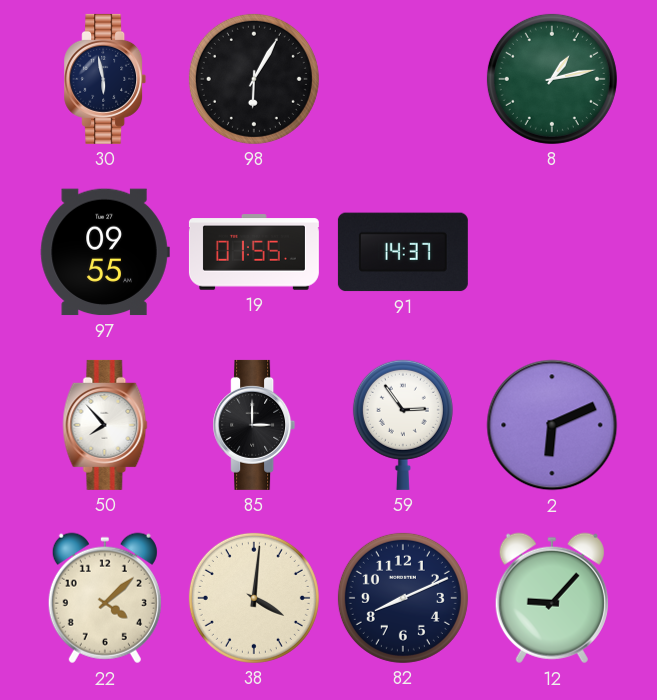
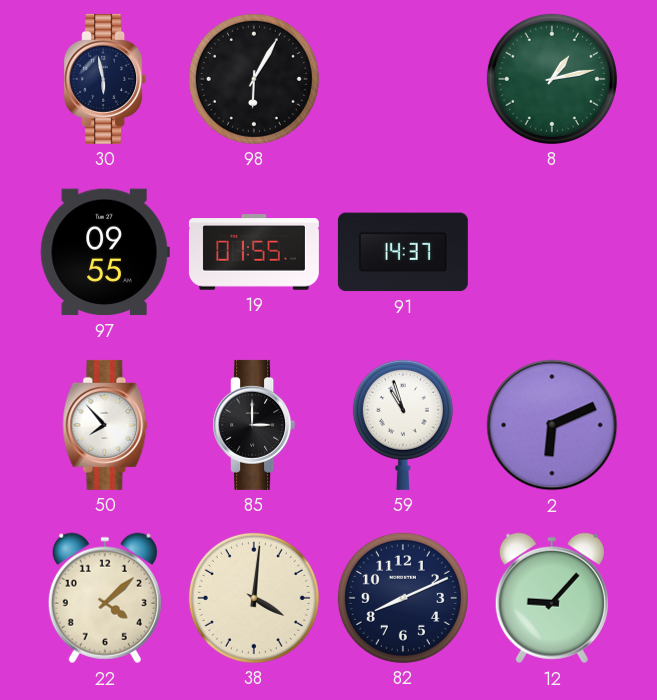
59: 2:54 -> 10:57 (403, 425)
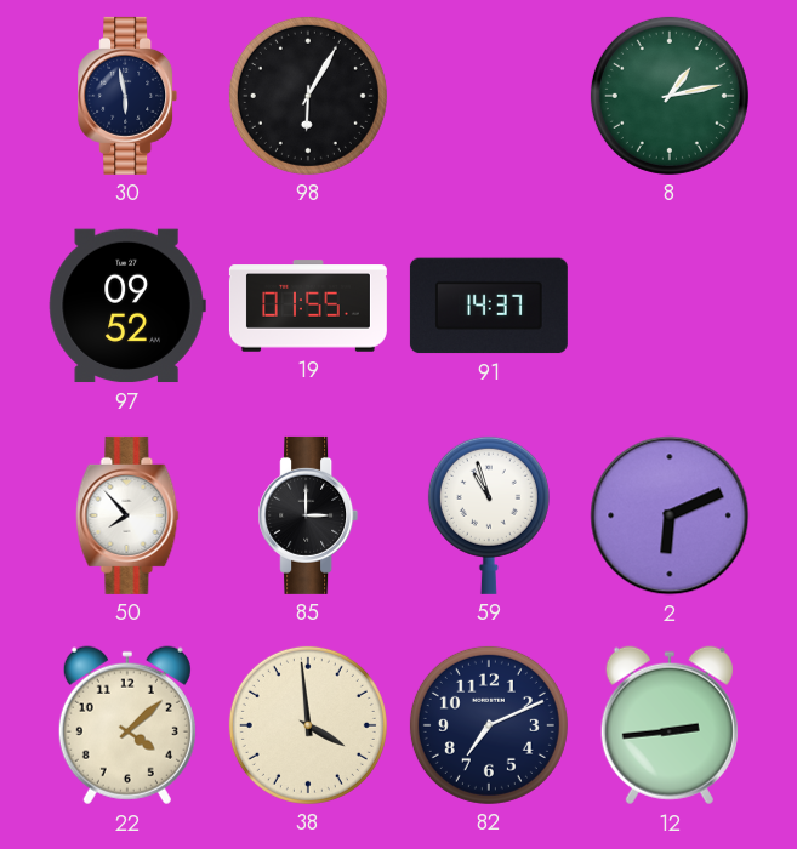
97: 09:55 -> 09:52 (127, 306)
38: 4:01 -> 3:59 (308, 725)
82: 8:11 -> 7:11 (489, 725)
12: 9:07 -> 2:44 (670, 725)
